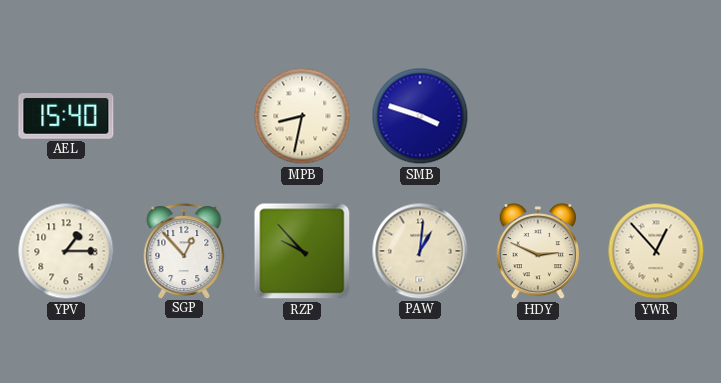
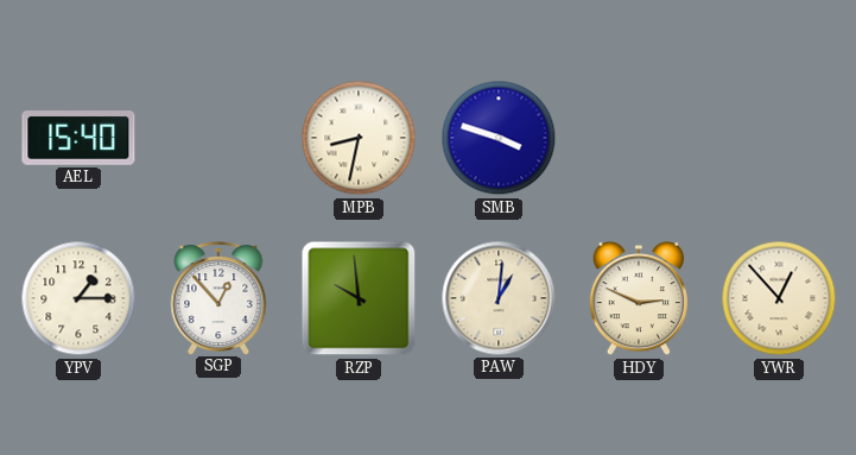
RZP: 9:53 -> 9:59 (359, 298)
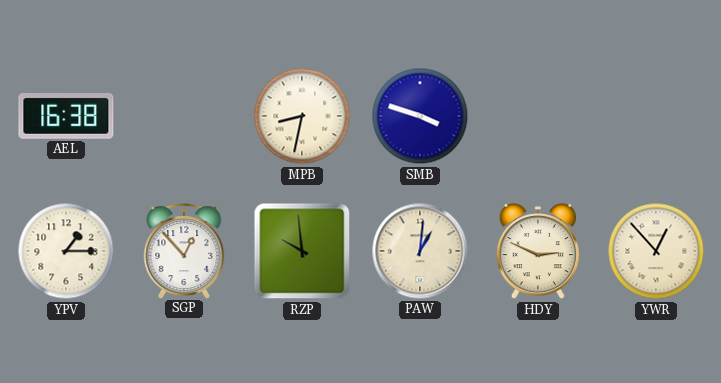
AEL: 15:40 -> 16:38 (66, 117)
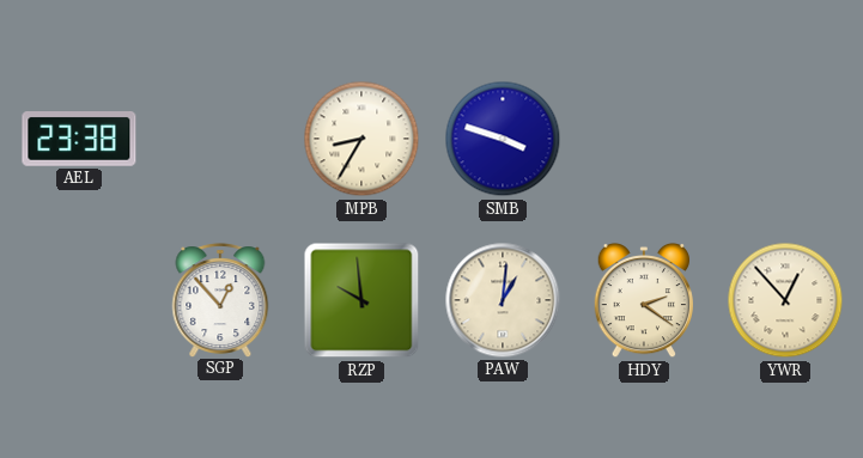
AEL: 16:38 -> 23:38 (79, 140)
MPB: 8:32 -> 8:35 (361, 139)
YPV: 1:15 -> none (66, 251)
HDY: 2:49 -> 2:21 (643, 300)
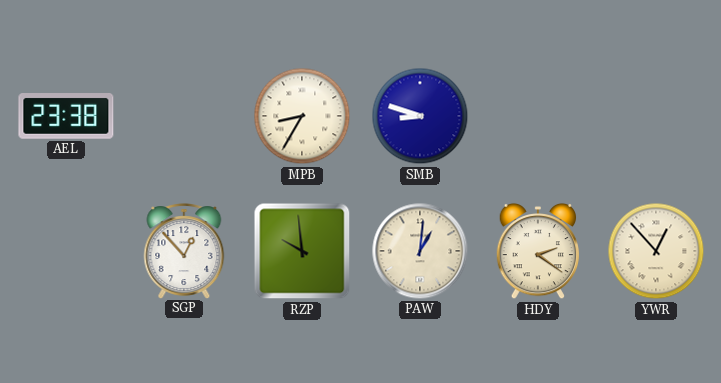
SMB: 3:48 -> 8:48 (420, 116)
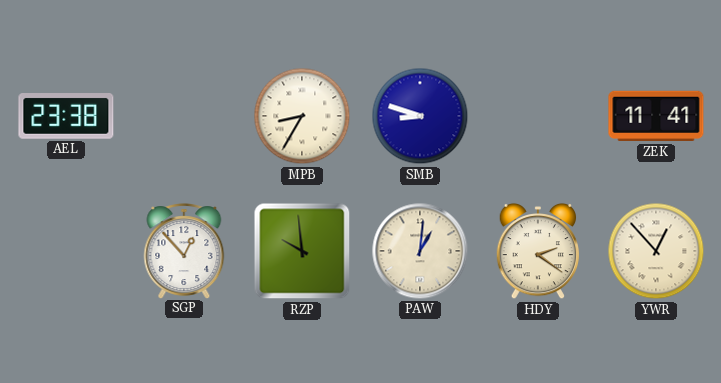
ZEK: none -> 11:41 (656, 116)
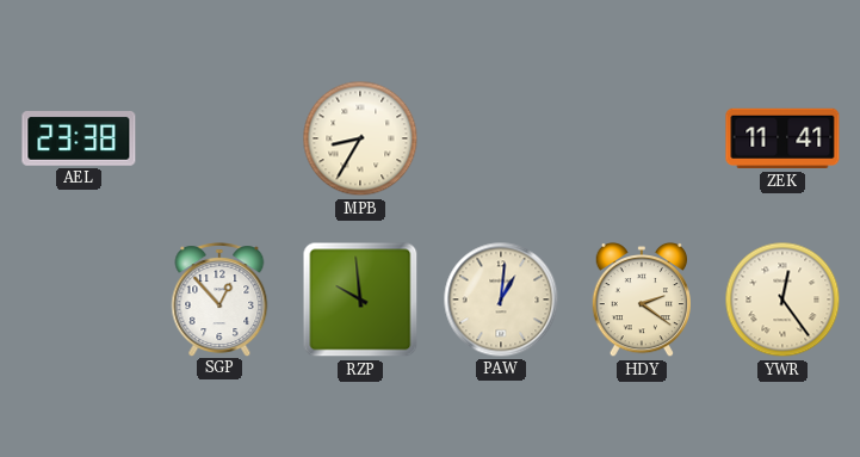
SMB: 8:48 -> none (420, 116)
YWR: 12:53 -> 12:24 (782, 299)
